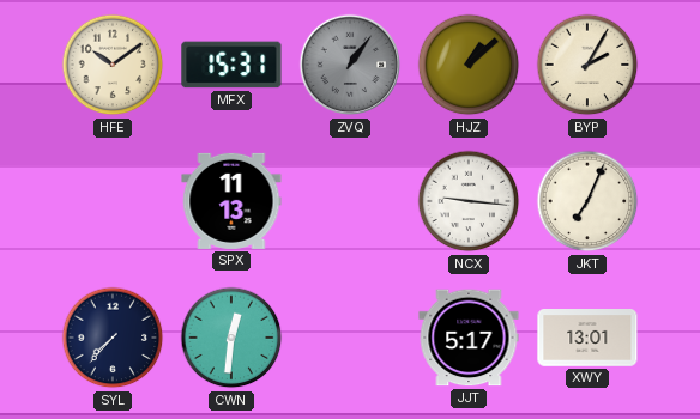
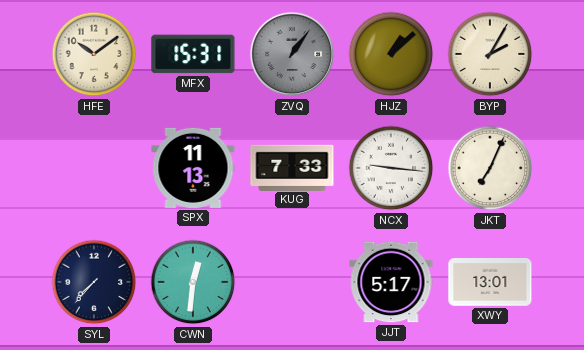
KUG: none -> 7:33 (292, 167)
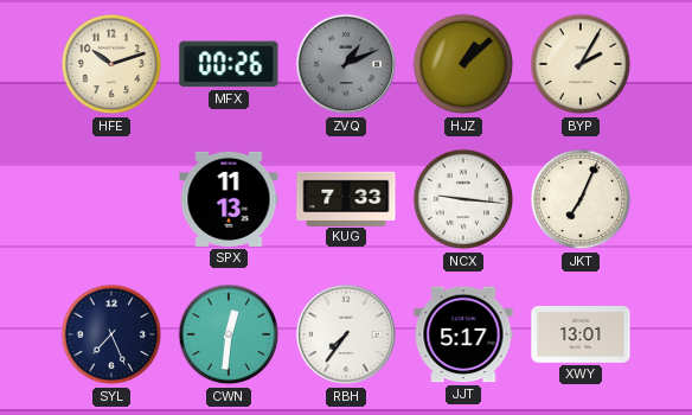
HFE: 10:09 -> 10:12 (111, 64)
MFX: 15:31 -> 00:26 (229, 64)
ZVQ: 1:06 -> 1:11 (346, 64)
SYL: 7:37 -> 7:26 (111, 334)
RBH: none -> 7:36 (346, 334)
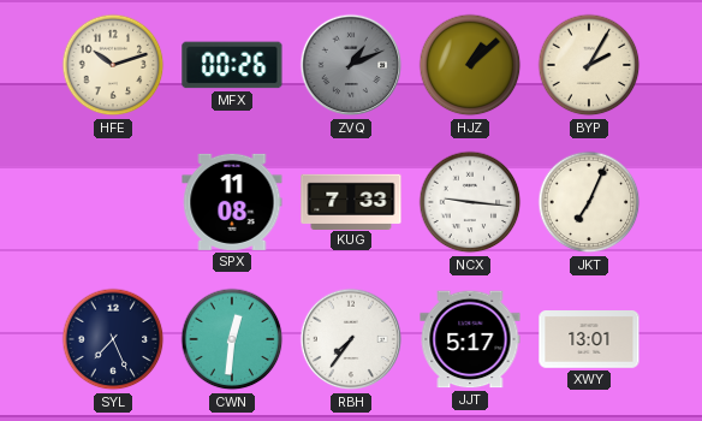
SPX: 11:13 -> 11:08 (232, 202)
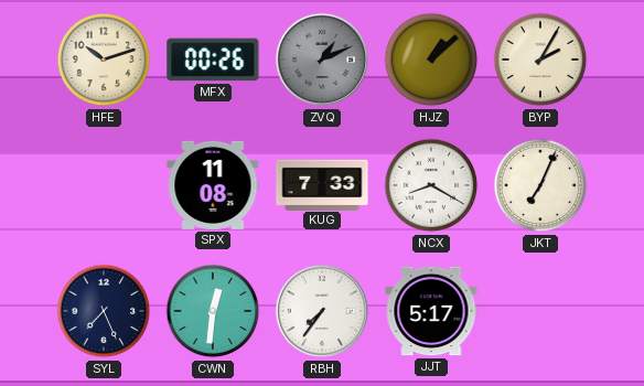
NCX: 9:16 -> 8:20 (431, 185)
XWY: 13:01 -> none (589, 339)
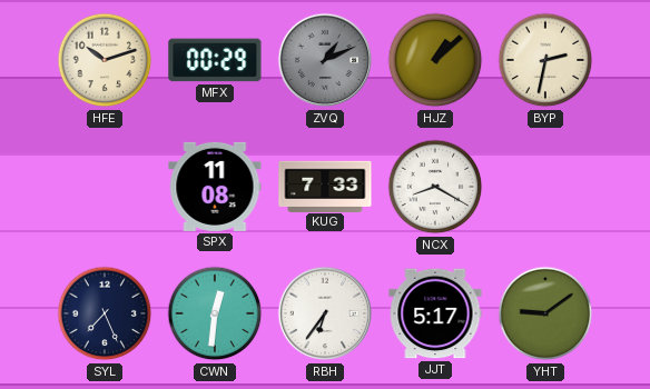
MFX: 00:26 -> 00:29 (215, 60)
BYP: 2:05 -> 2:32 (545, 60)
JKT: 7:04 -> none (540, 185)
RBH: 7:36 -> 6:36 (325, 313)
YHT: none -> 9:09 (545, 313)
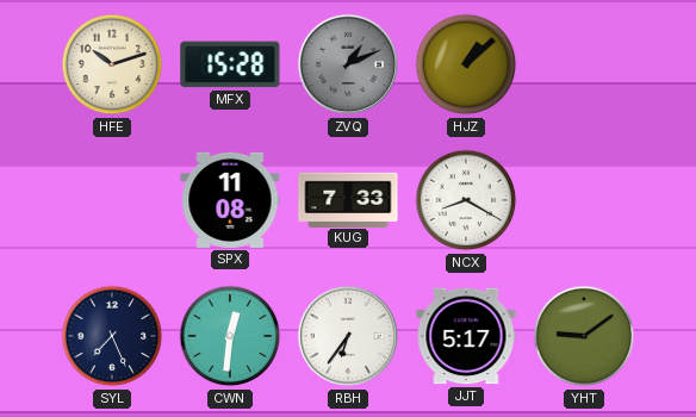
MFX: 00:29 -> 15:28 (230, 64)
BYP: 2:32 -> none (545, 60)
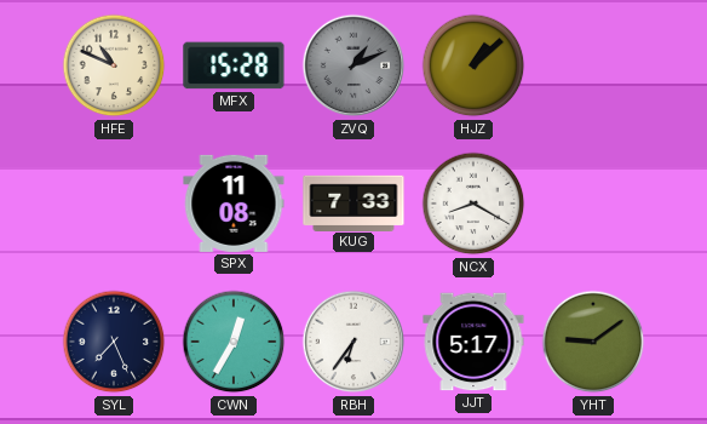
HFE: 10:12 -> 10:49 (114, 65)
CWN: 12:31 -> 12:35 (234, 342)
